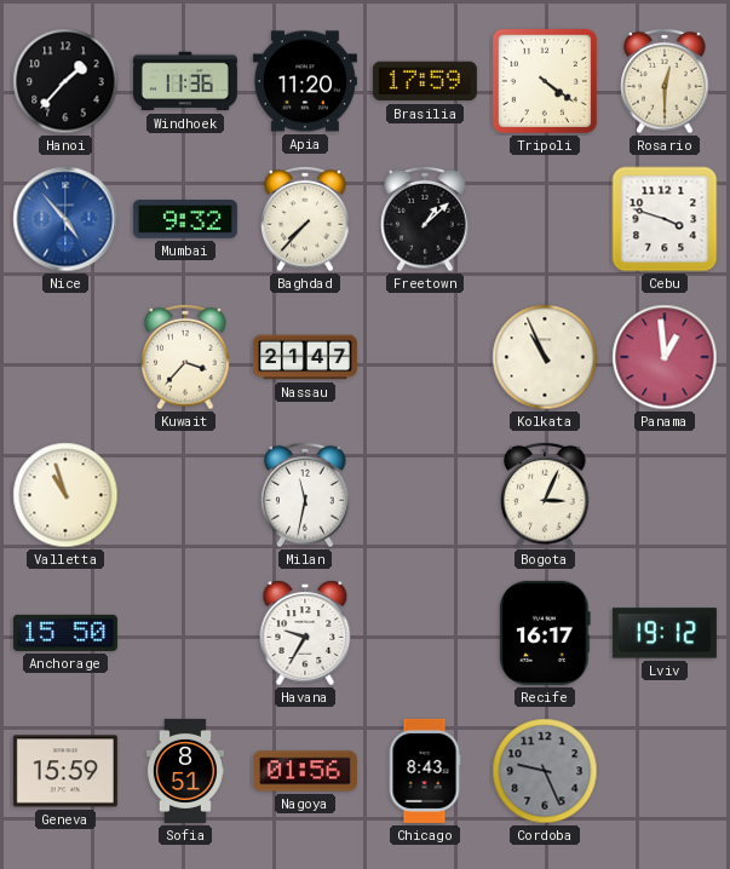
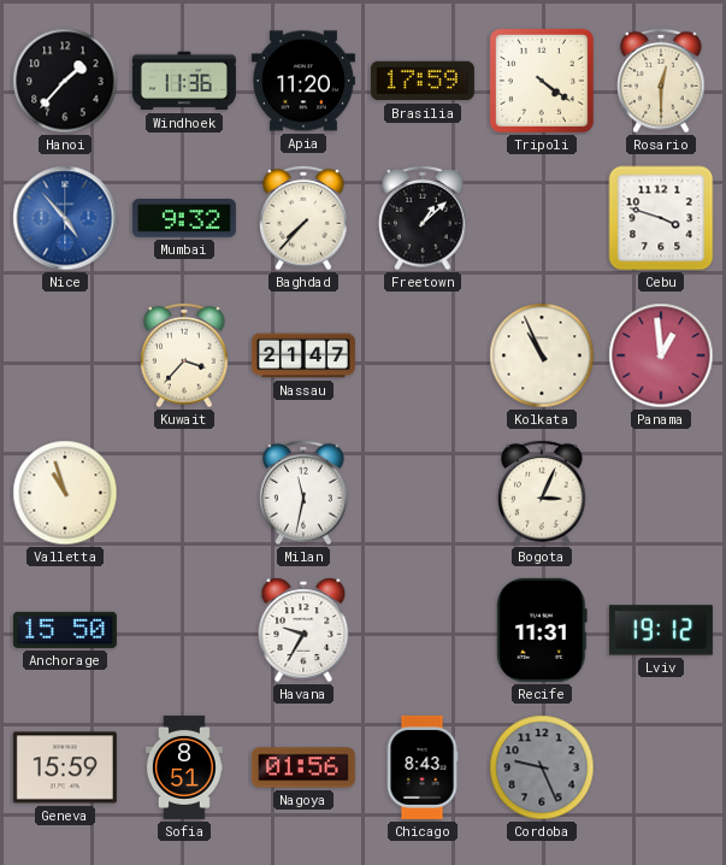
Recife: 16:17 -> 11:31 (543, 630)
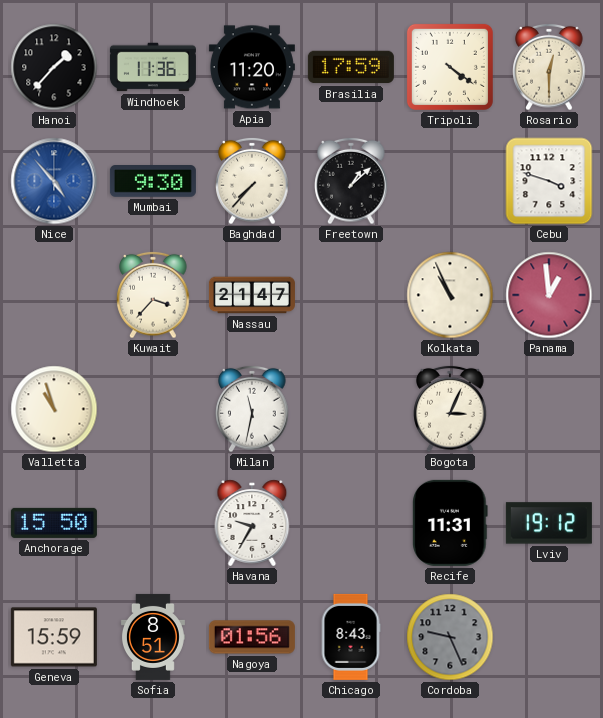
Mumbai: 9:32 -> 9:30 (153, 181)
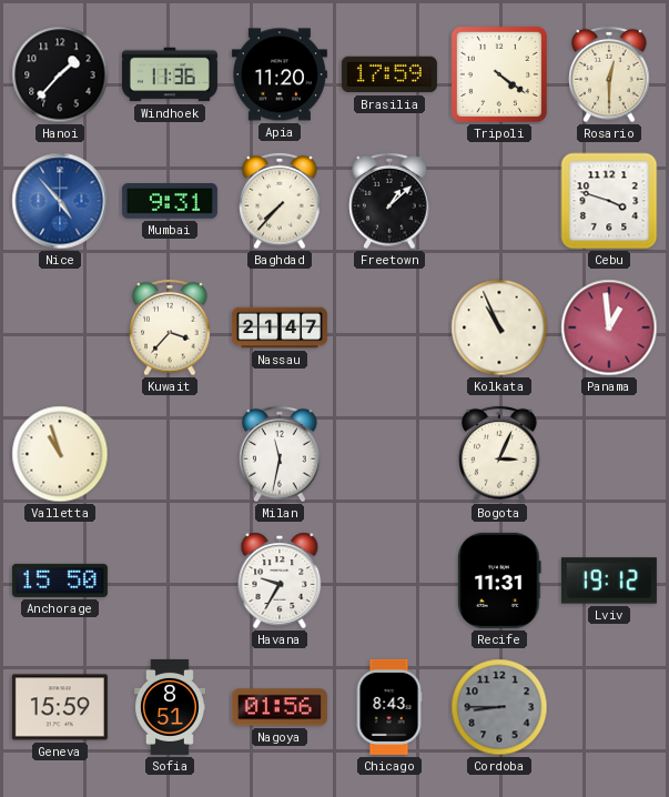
Mumbai: 9:30 -> 9:31 (170, 201)
Cordoba: 9:26 -> 8:45 (499, 707)
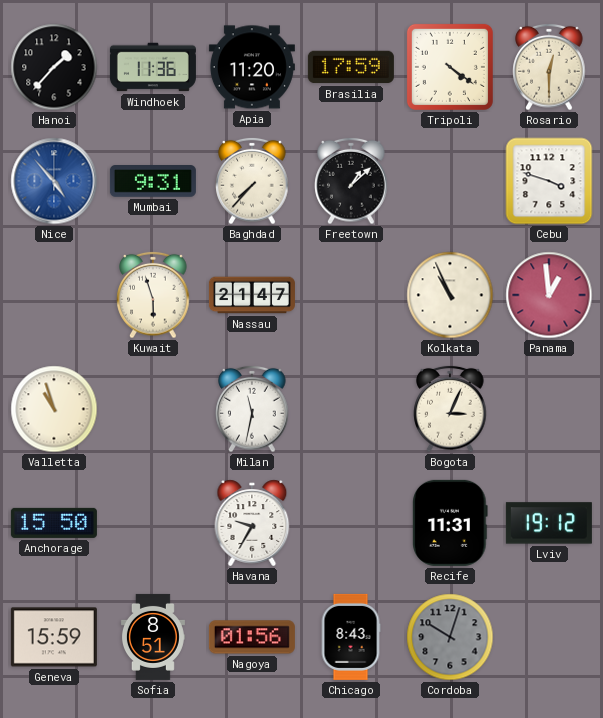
Kuwait: 3:37 -> 5:57 (153, 295)
Cordoba: 8:45 -> 10:03 (450, 637)
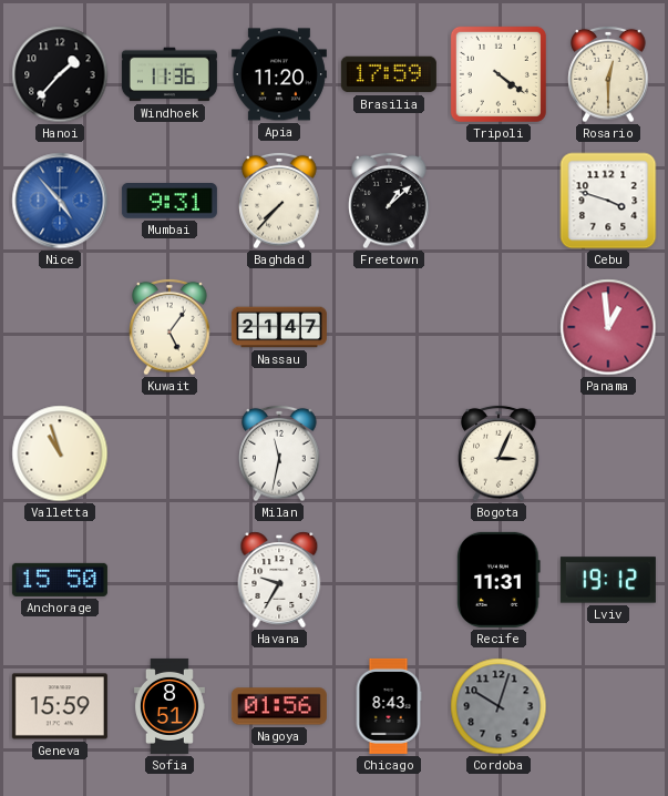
Kuwait: 5:57 -> 5:06 (169, 327)
Kolkata: 10:56 -> none (450, 295)
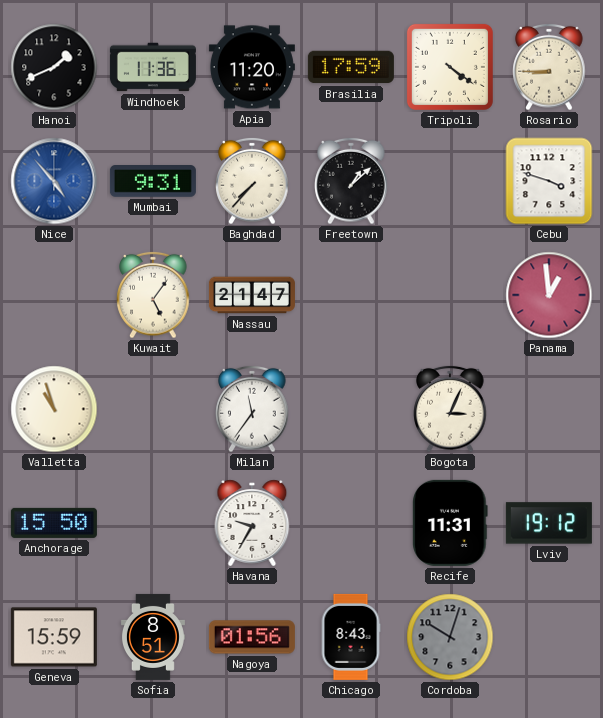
Hanoi: 1:37 -> 1:41 (54, 67)
Rosario: 12:30 -> 8:45 (549, 67)
Milan: 11:32 -> 11:36 (252, 409)
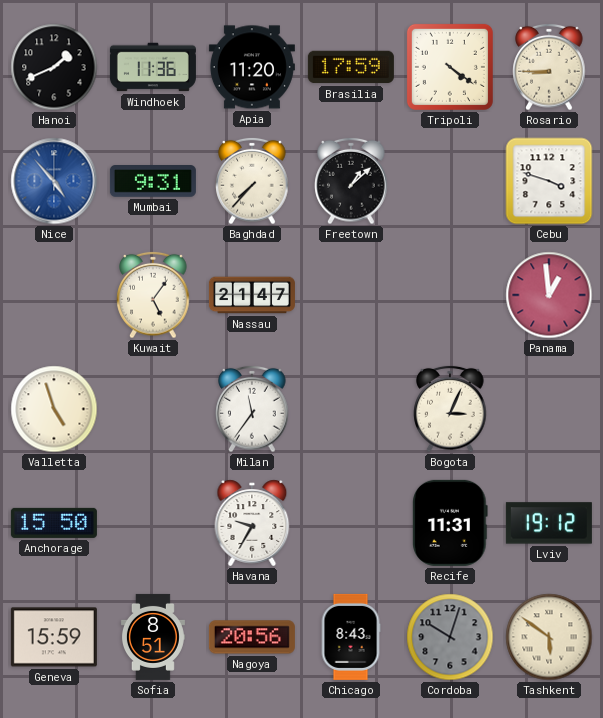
Valletta: 10:57 -> 4:57 (54, 409)
Nagoya: 01:56 -> 20:56 (252, 637)
Tashkent: none -> 5:51 (549, 637)
